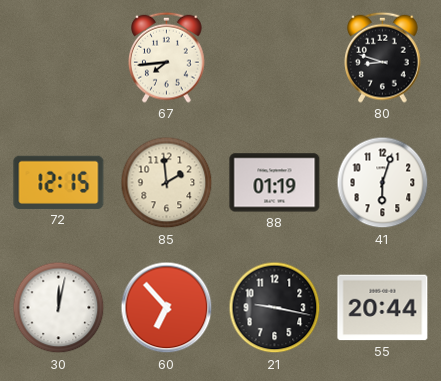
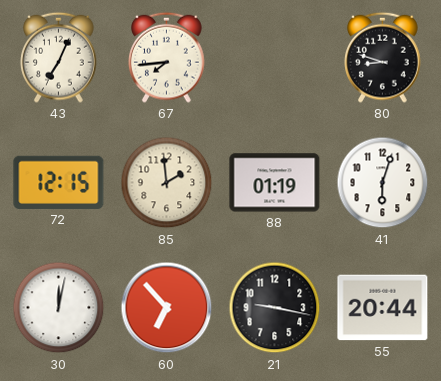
43: none -> 7:04 (59, 57)
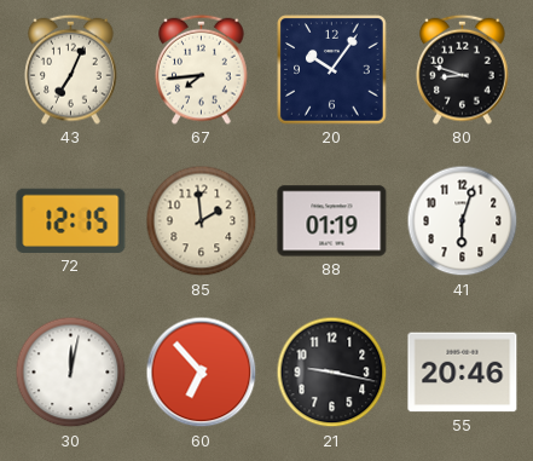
20: none -> 10:06 (332, 70)
55: 20:44 -> 20:46 (463, 373)
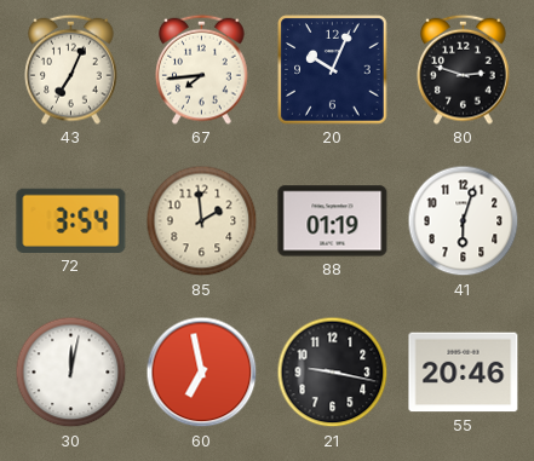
20: 10:06 -> 10:04 (333, 70)
80: 8:48 -> 2:48 (464, 69)
72: 12:15 -> 3:54 (71, 220)
60: 6:53 -> 6:58 (202, 373)
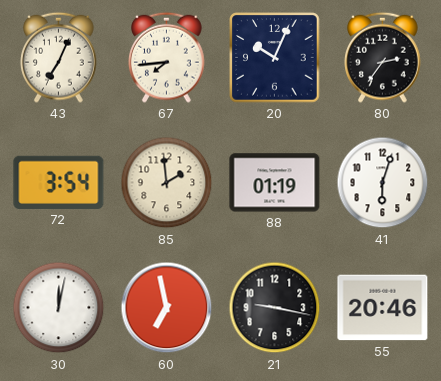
80: 2:48 -> 2:36 (383, 57)
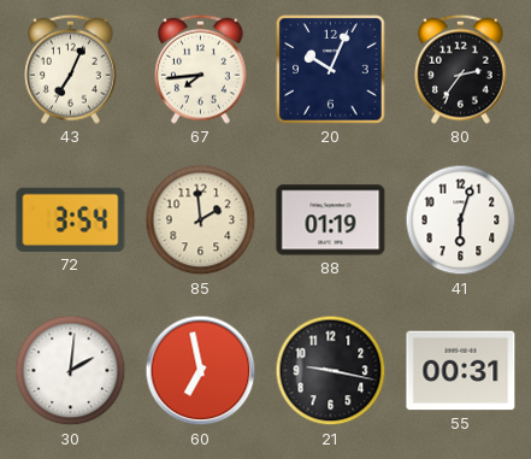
30: 12:02 -> 2:01 (71, 371)
55: 20:46 -> 00:31 (461, 371)
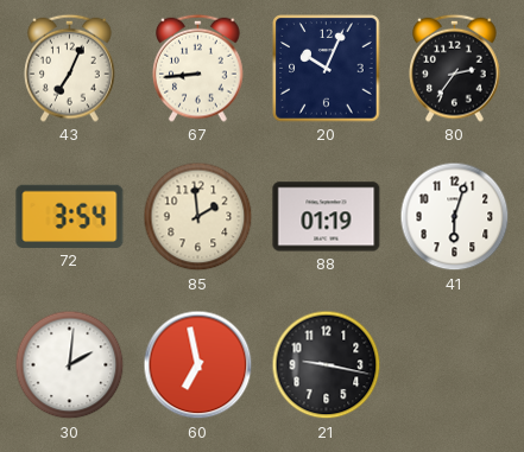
67: 7:44 -> 8:44 (198, 68)
55: 00:31 -> none (461, 371)
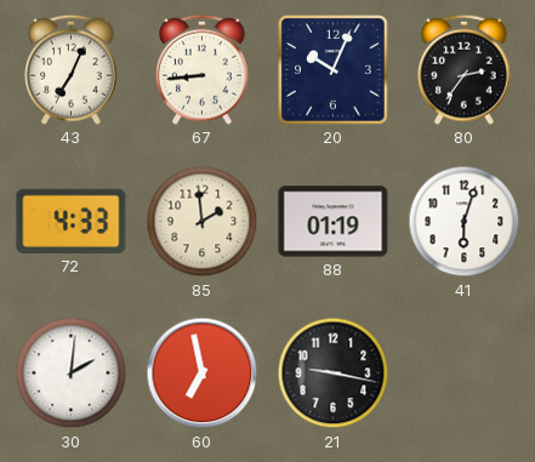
72: 3:54 -> 4:33 (72, 221)
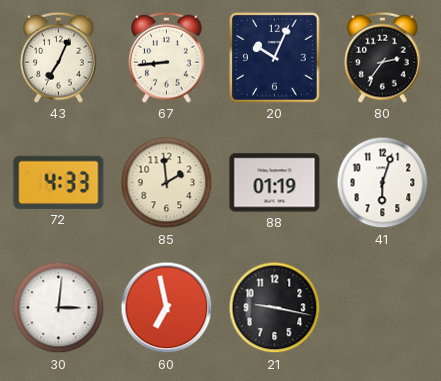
30: 2:01 -> 3:01 (59, 308)
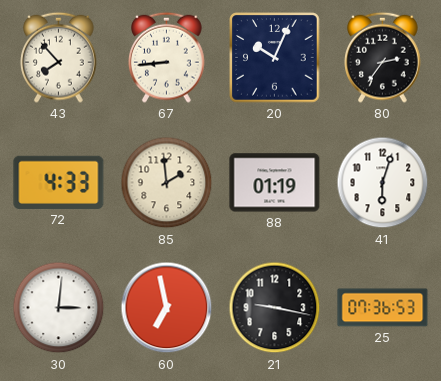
43: 7:04 -> 7:53 (59, 57)
25: none -> 07:36 (383, 308)
